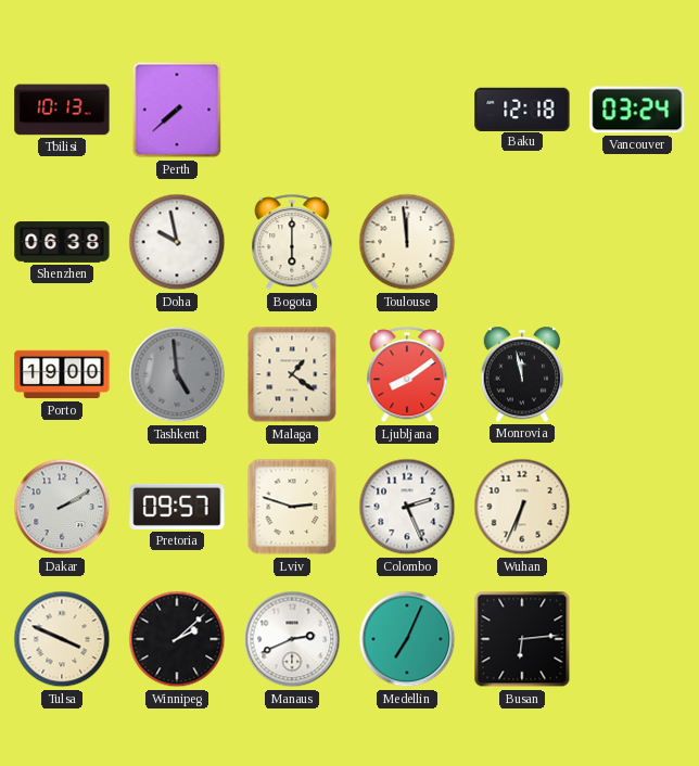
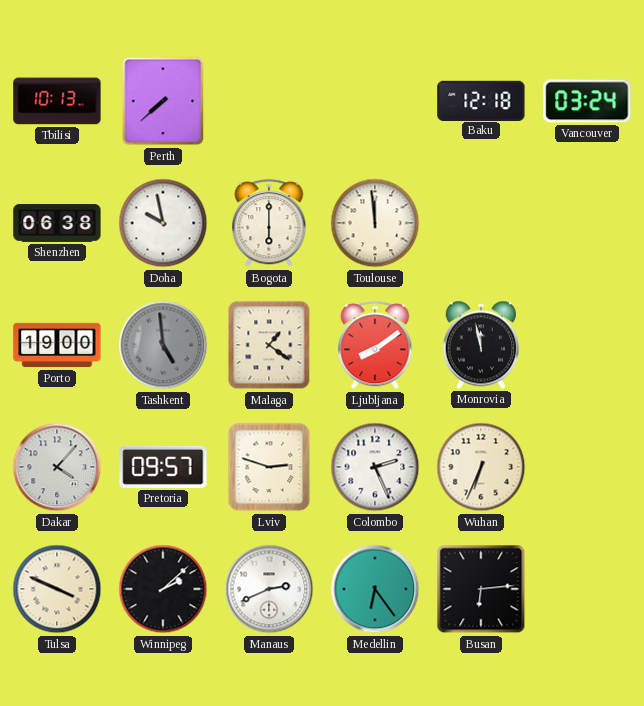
Dakar: 2:10 -> 4:07 (57, 467)
Medellin: 7:04 -> 6:24 (375, 589)
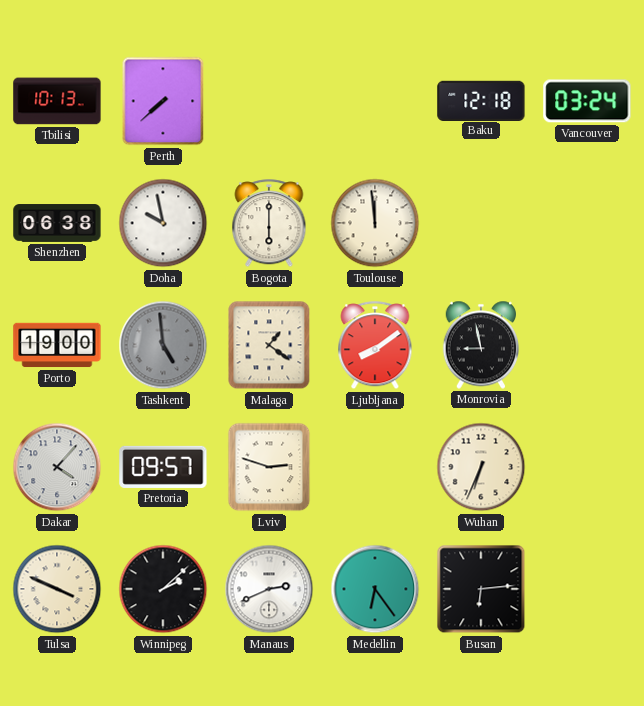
Monrovia: 11:58 -> 8:58 (481, 345)
Colombo: 2:26 -> none (375, 467)
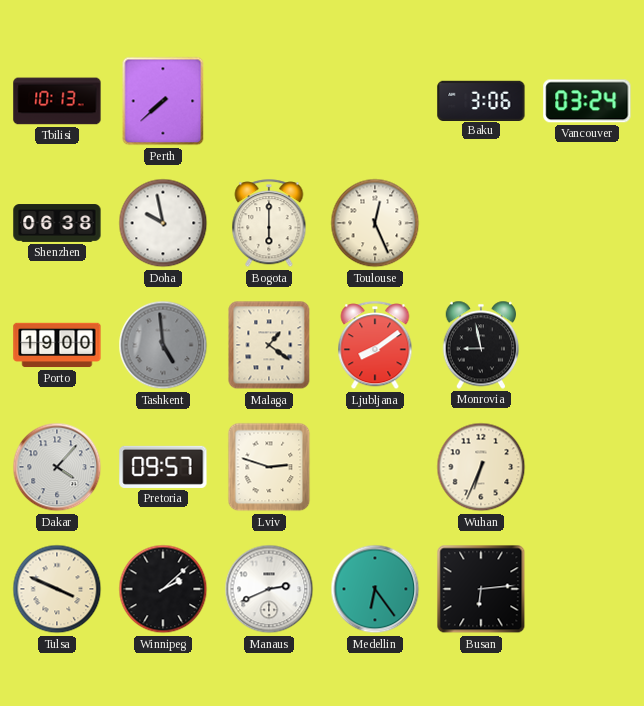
Baku: 12:18 -> 3:06 (481, 100)
Toulouse: 11:59 -> 12:26 (375, 223)
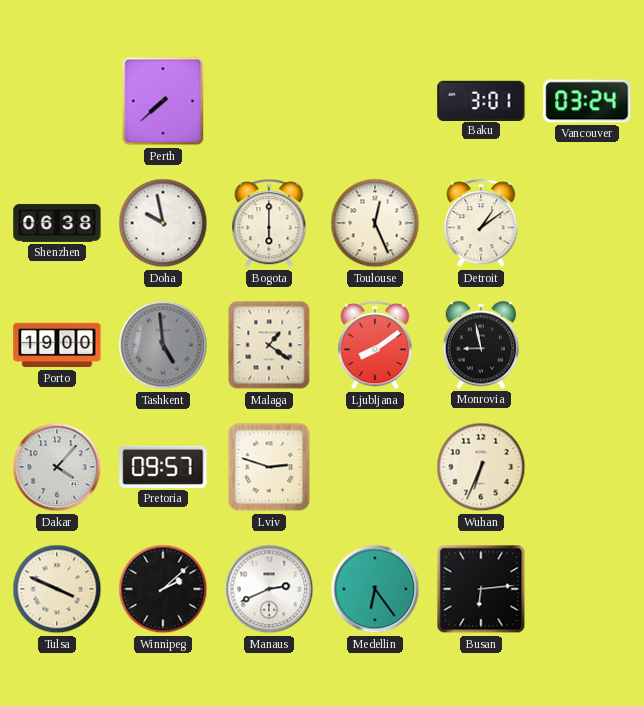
Tbilisi: 10:13 -> none (57, 101)
Baku: 3:06 -> 3:01 (481, 100)
Detroit: none -> 1:09 (481, 224)
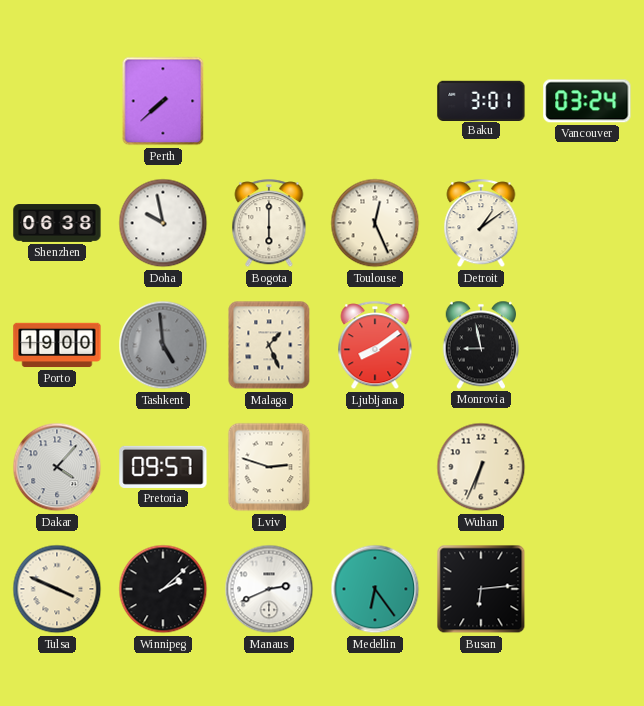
Malaga: 1:21 -> 1:26 (269, 345)
